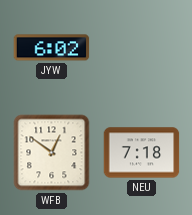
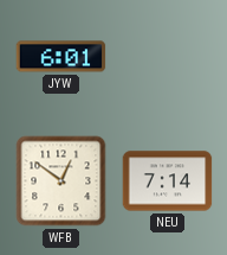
JYW: 6:02 -> 6:01 (61, 57)
NEU: 7:18 -> 7:14 (168, 181)
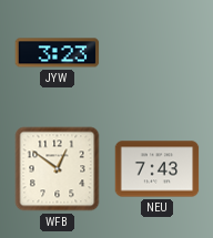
JYW: 6:01 -> 3:23 (58, 53)
NEU: 7:14 -> 7:43 (158, 169)
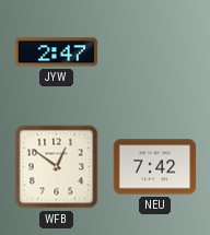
JYW: 3:23 -> 2:47 (57, 52)
NEU: 7:43 -> 7:42 (155, 167)
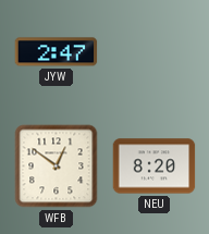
NEU: 7:42 -> 8:20 (155, 167)
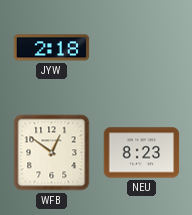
JYW: 2:47 -> 2:18 (52, 48)
NEU: 8:20 -> 8:23 (142, 153)
